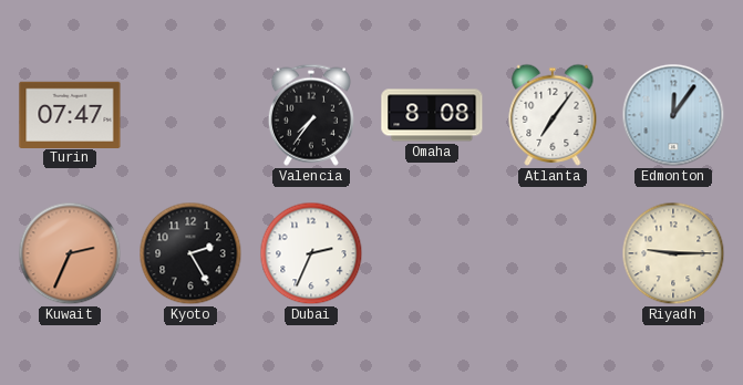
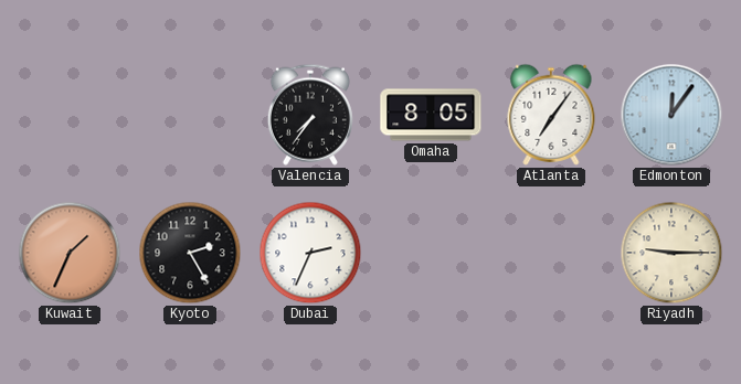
Turin: 07:47 -> none (70, 114)
Omaha: 8:08 -> 8:05 (431, 115)
Kuwait: 2:34 -> 1:34 (70, 253)
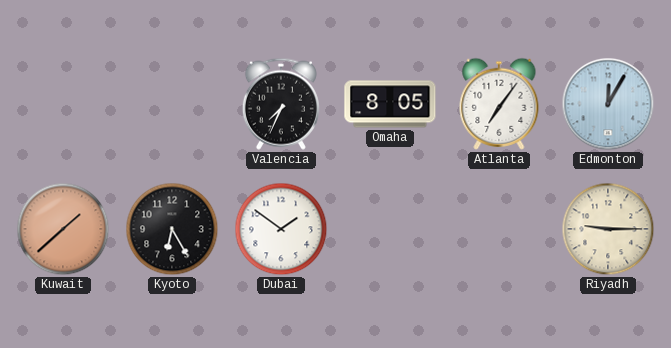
Valencia: 7:36 -> 7:34 (281, 104)
Edmonton: 12:06 -> 12:05 (608, 104)
Kuwait: 1:34 -> 1:38 (63, 229)
Kyoto: 2:25 -> 6:25 (172, 229)
Dubai: 2:34 -> 1:51 (281, 229)
